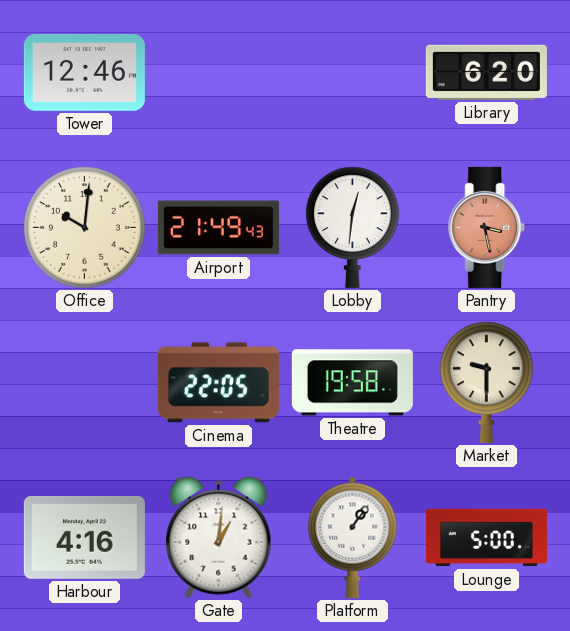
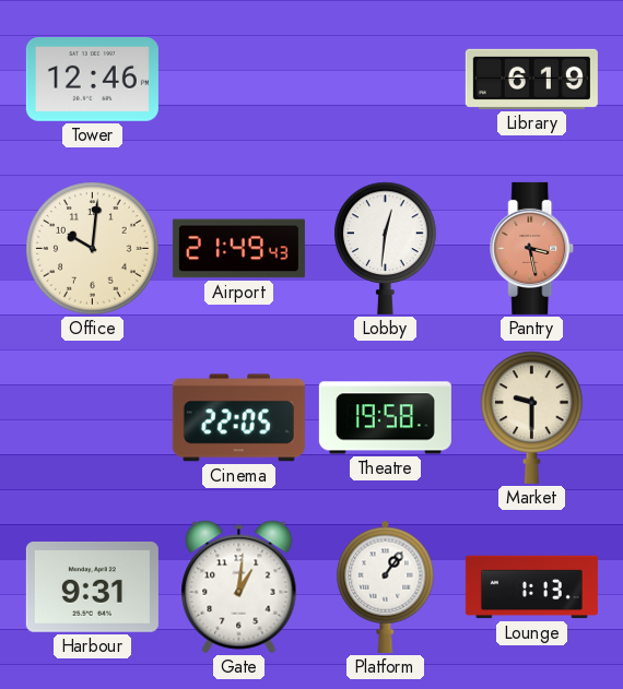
Library: 6:20 -> 6:19 (531, 79)
Harbour: 4:16 -> 9:31 (92, 586)
Lounge: 5:00 -> 1:13 (531, 587)
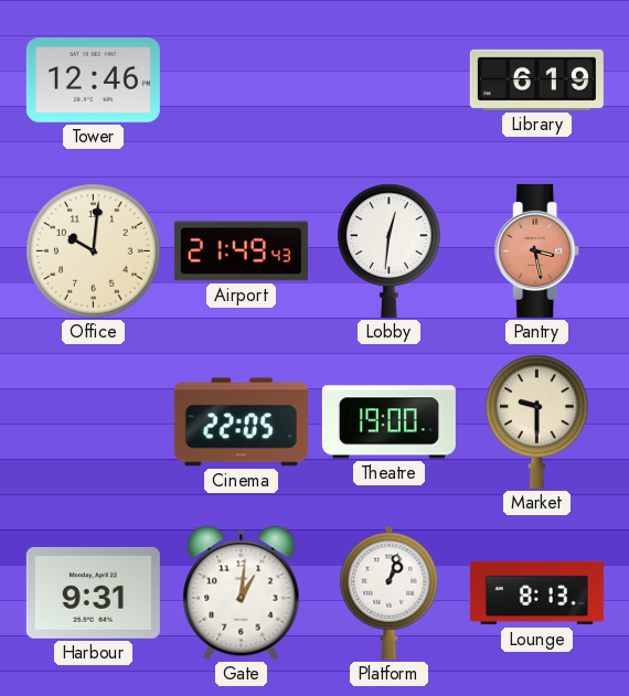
Theatre: 19:58 -> 19:00 (388, 422)
Platform: 1:06 -> 1:03 (390, 592)
Lounge: 1:13 -> 8:13 (536, 593)
